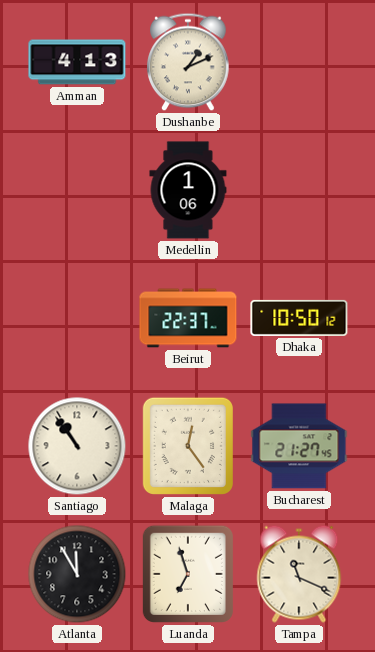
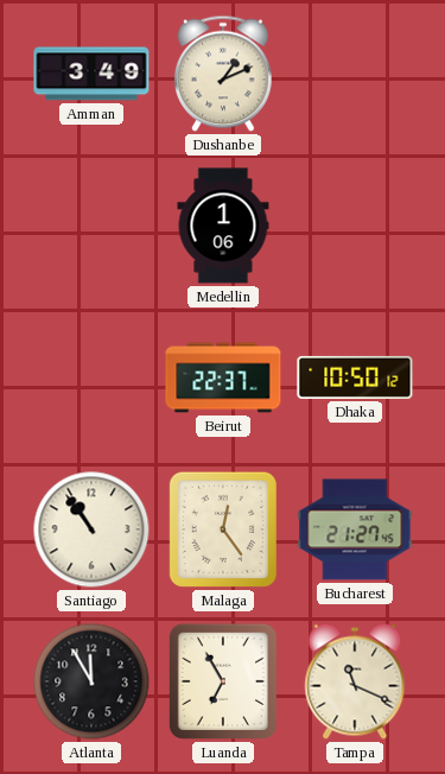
Amman: 4:13 -> 3:49 (91, 74)
Luanda: 6:57 -> 6:55 (223, 681)
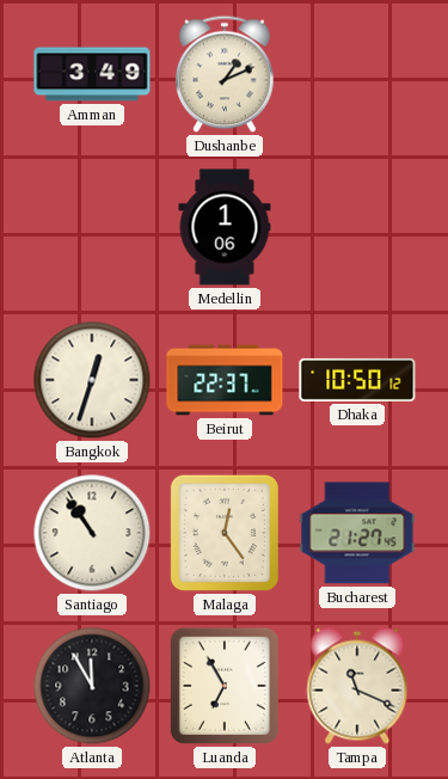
Bangkok: none -> 12:33 (92, 380)
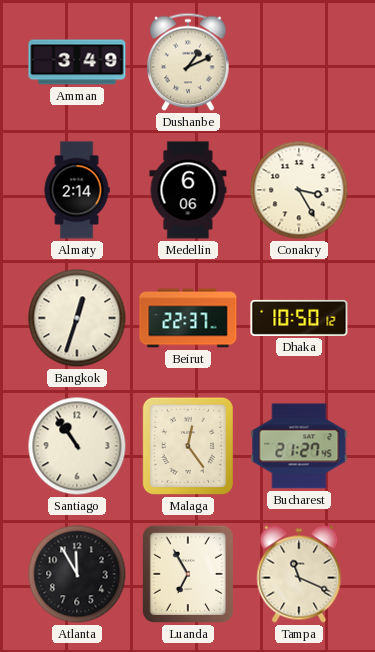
Almaty: none -> 2:14 (77, 190)
Medellin: 1:06 -> 6:06 (188, 190)
Conakry: none -> 3:25 (299, 190)
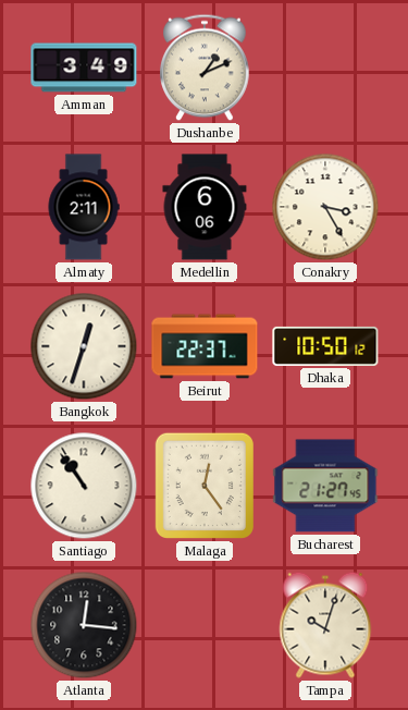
Almaty: 2:14 -> 2:11 (84, 207)
Atlanta: 11:55 -> 12:16 (84, 625)
Luanda: 6:55 -> none (188, 574)
Tampa: 11:19 -> 10:03 (325, 625)
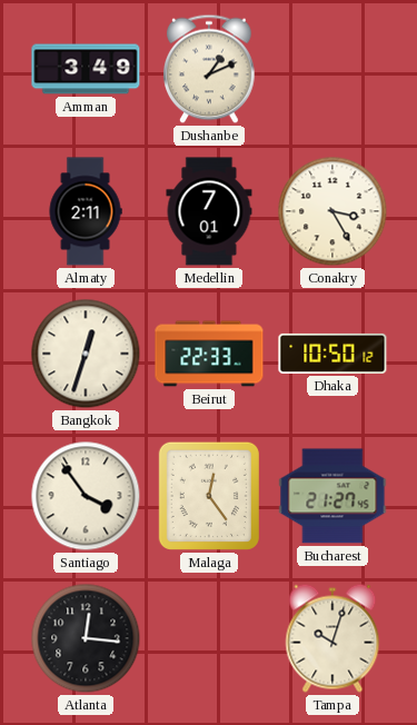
Medellin: 6:06 -> 7:01 (209, 211)
Beirut: 22:37 -> 22:33 (209, 354)
Santiago: 10:54 -> 3:54 (86, 496)
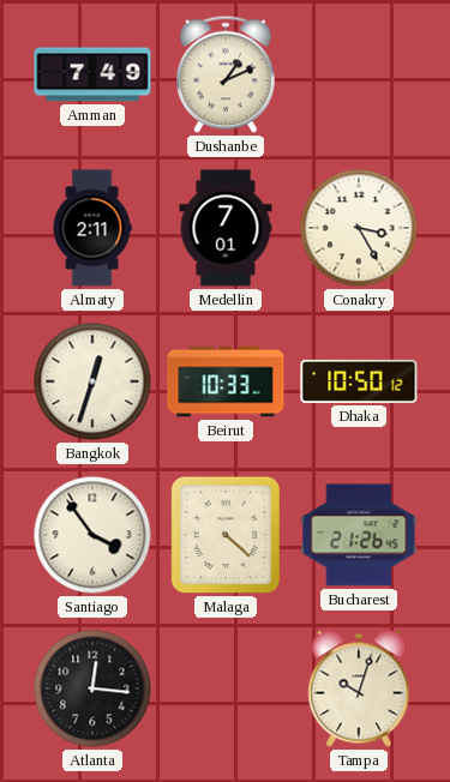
Amman: 3:49 -> 7:49 (92, 74)
Beirut: 22:33 -> 10:33 (226, 381)
Malaga: 12:24 -> 4:22 (226, 535)
Bucharest: 21:27 -> 21:26 (359, 535)
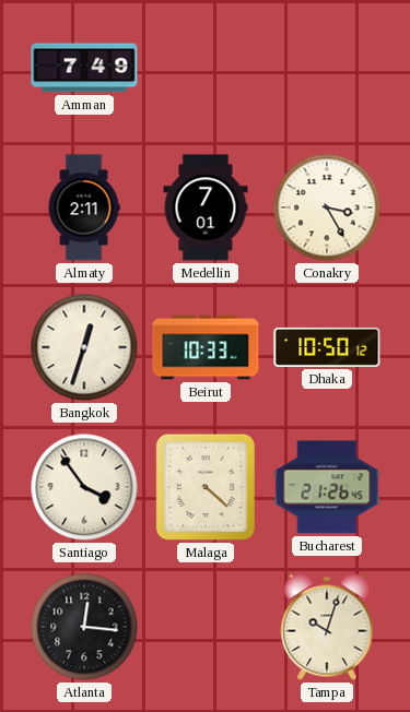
Dushanbe: 1:11 -> none (226, 74)
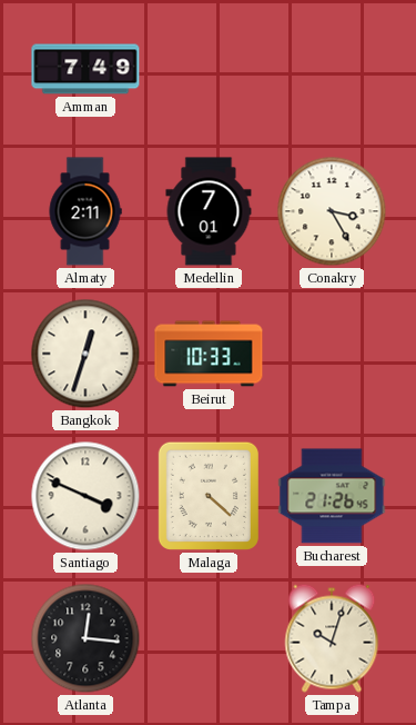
Dhaka: 10:50 -> none (327, 347)
Santiago: 3:54 -> 3:49 (85, 496)
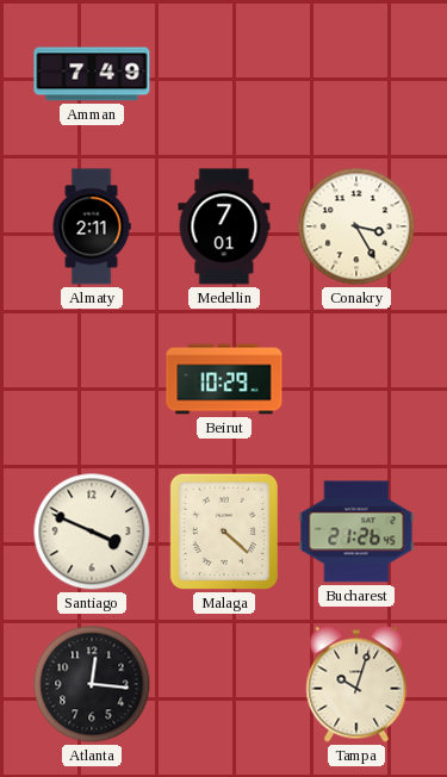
Bangkok: 12:33 -> none (85, 354)
Beirut: 10:33 -> 10:29 (224, 379)
